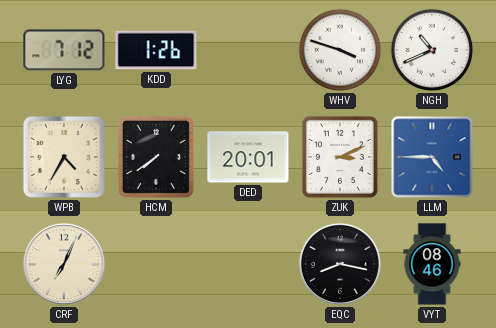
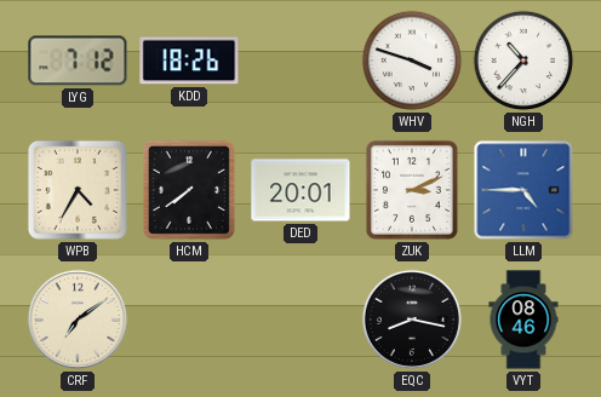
KDD: 1:26 -> 18:26 (189, 61)
NGH: 10:41 -> 10:37 (523, 61)
CRF: 7:04 -> 7:09 (78, 320)
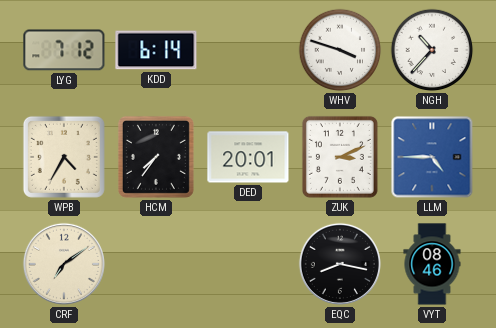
KDD: 18:26 -> 6:14 (156, 50)
HCM: 7:39 -> 7:36 (156, 157)
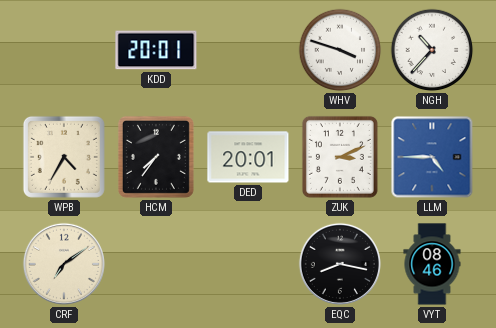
LYG: 7:12 -> none (64, 50)
KDD: 6:14 -> 20:01 (156, 50)
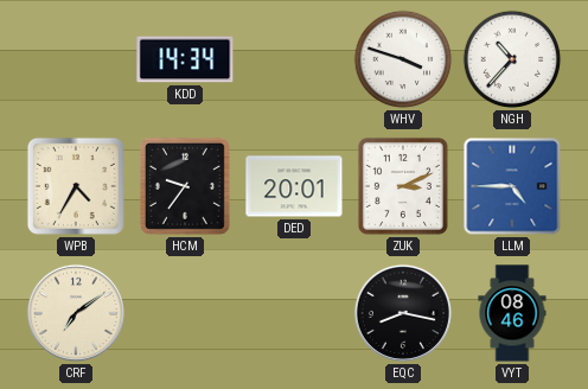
KDD: 20:01 -> 14:34 (185, 59)
HCM: 7:36 -> 9:36 (185, 186)
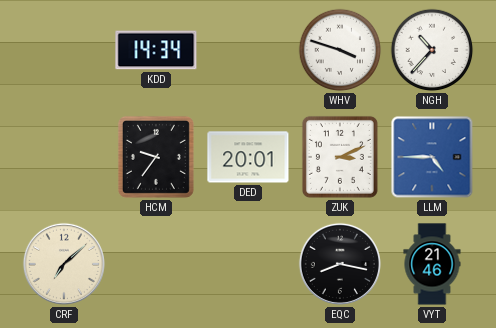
WPB: 4:35 -> none (76, 186)
CRF: 7:09 -> 7:08 (64, 264)
VYT: 08:46 -> 21:46 (432, 264)
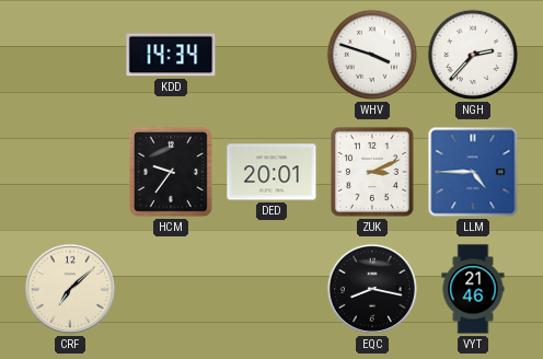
NGH: 10:37 -> 2:37 (473, 55)
